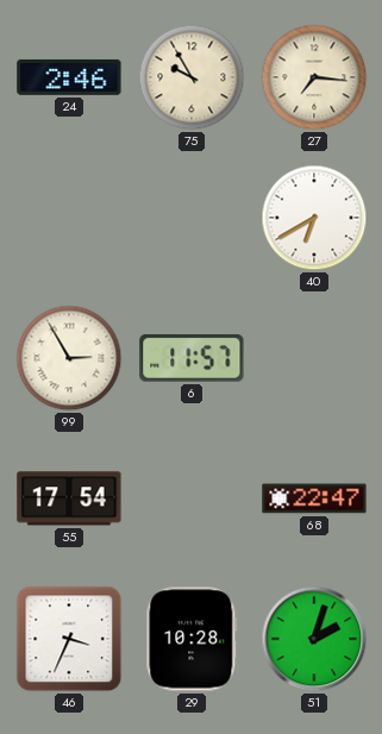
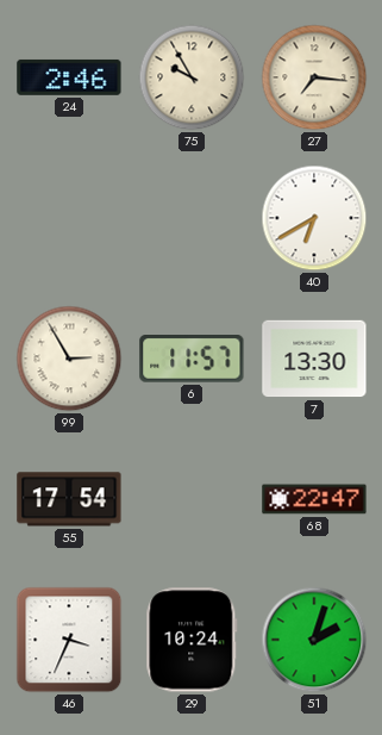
7: none -> 13:30 (314, 359)
29: 10:28 -> 10:24 (192, 640)
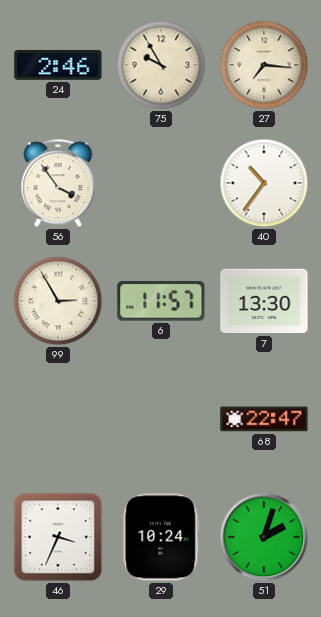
56: none -> 3:54 (58, 184)
40: 6:40 -> 10:36 (264, 183)
55: 17:54 -> none (69, 499)
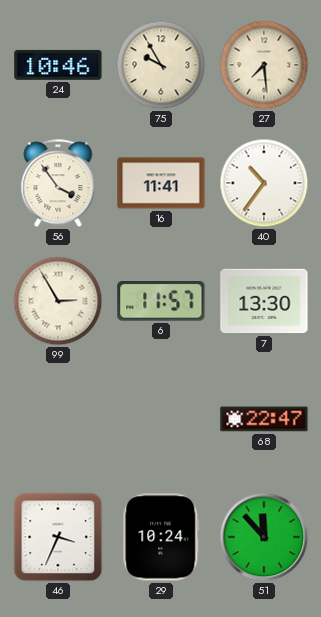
24: 2:46 -> 10:46 (58, 65)
27: 7:16 -> 7:29 (264, 65)
16: none -> 11:41 (161, 183)
51: 2:03 -> 11:53 (264, 537)
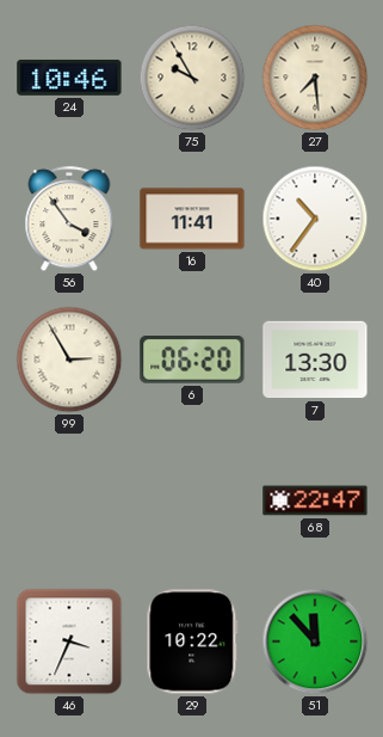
6: 11:57 -> 06:20 (192, 361)
29: 10:24 -> 10:22 (192, 641)
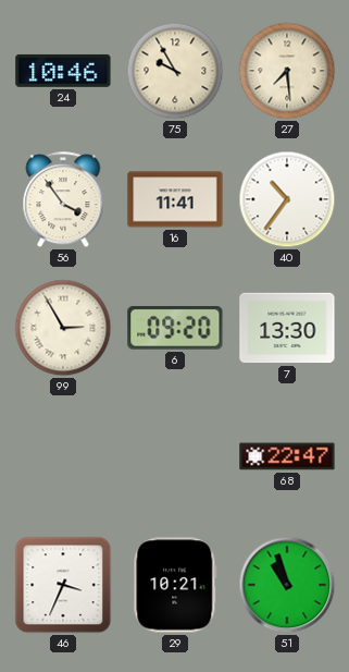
6: 06:20 -> 09:20 (175, 329)
29: 10:22 -> 10:21 (175, 585)
51: 11:53 -> 10:57 (287, 585)
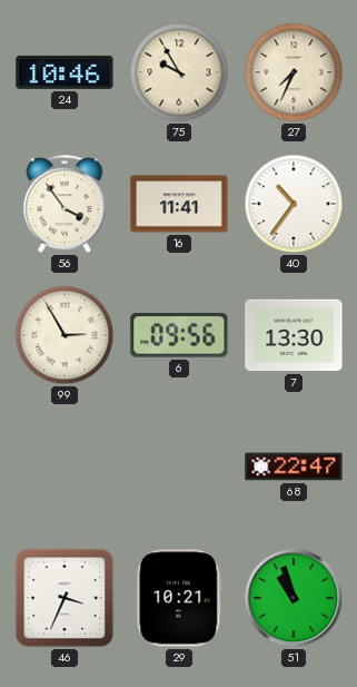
27: 7:29 -> 7:34 (294, 72)
6: 09:20 -> 09:56 (179, 336)
